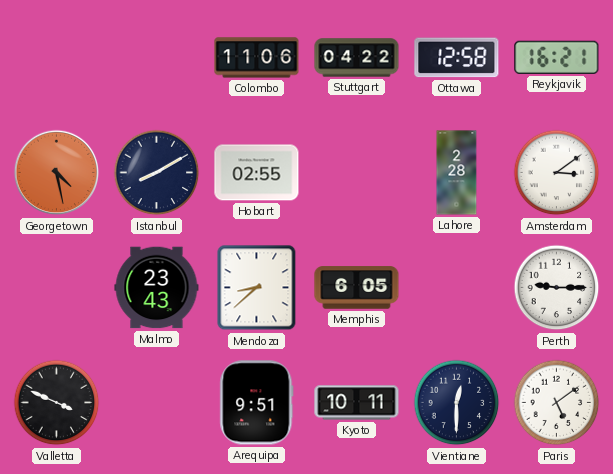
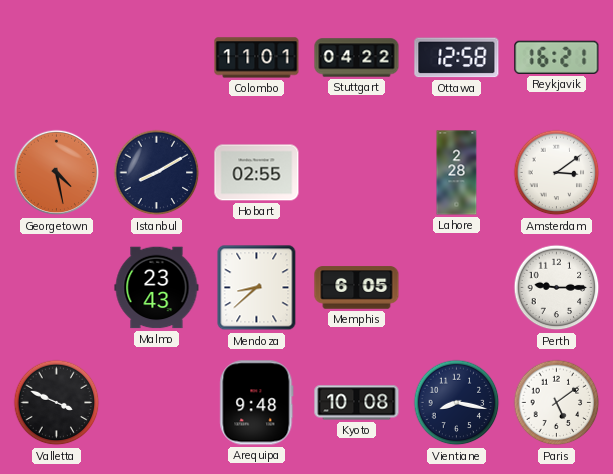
Colombo: 11:06 -> 11:01 (257, 58)
Arequipa: 9:51 -> 9:48 (257, 403)
Kyoto: 10:11 -> 10:08 (357, 403)
Vientiane: 12:30 -> 8:17 (457, 403)
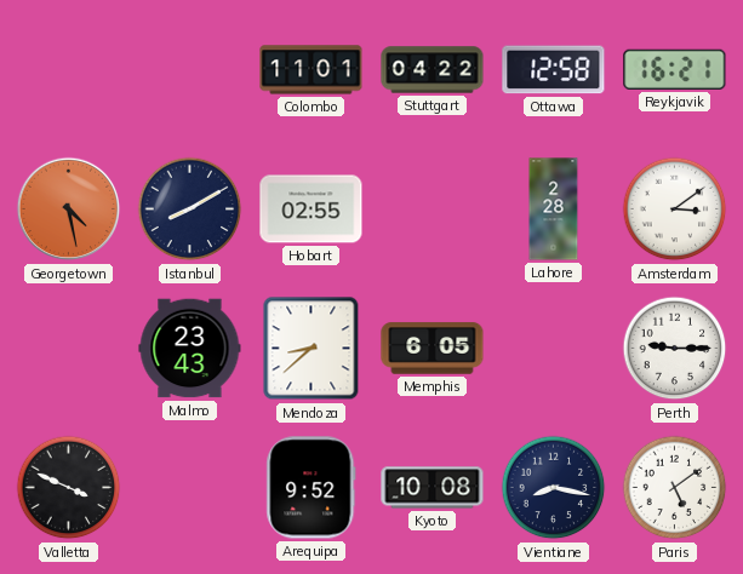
Arequipa: 9:48 -> 9:52 (312, 488)
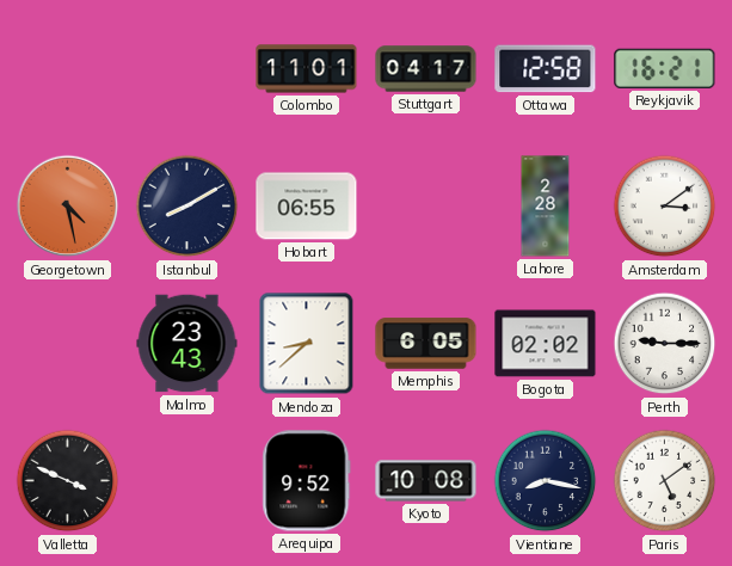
Stuttgart: 04:22 -> 04:17 (426, 69)
Hobart: 02:55 -> 06:55 (307, 207)
Bogota: none -> 02:02 (546, 344)
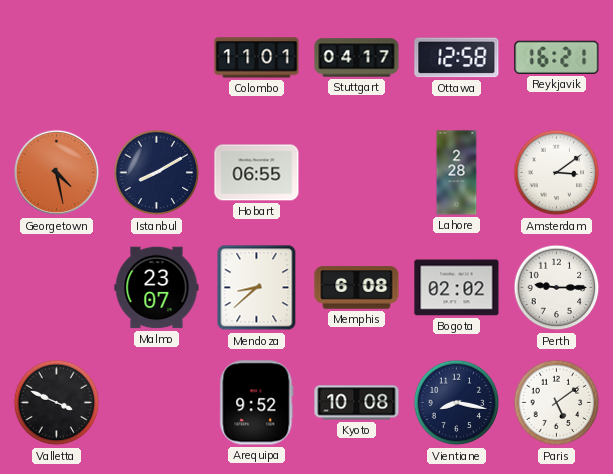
Malmo: 23:43 -> 23:07 (157, 288)
Memphis: 6:05 -> 6:08 (357, 288)
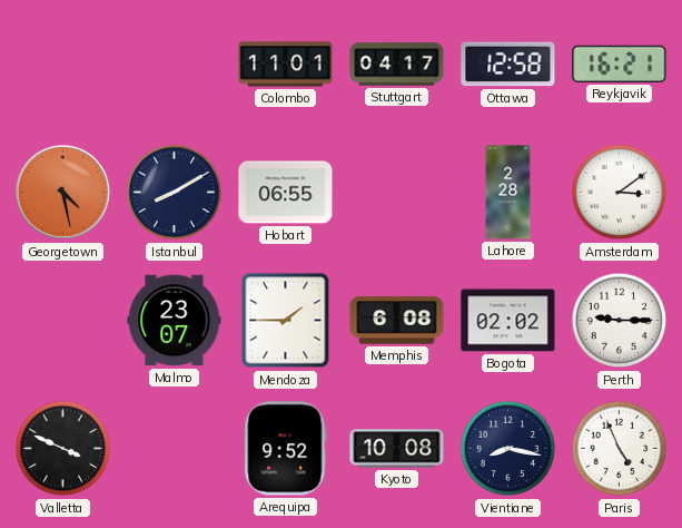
Mendoza: 8:38 -> 1:45 (286, 321)
Paris: 5:09 -> 4:56 (620, 449)
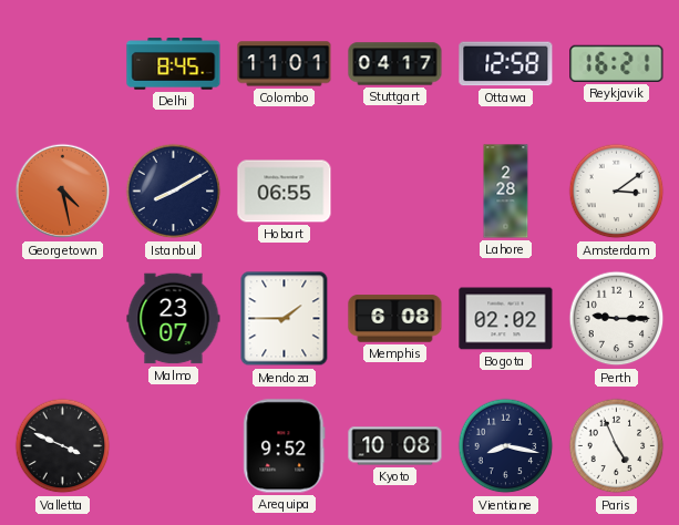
Delhi: none -> 8:45 (174, 64)
